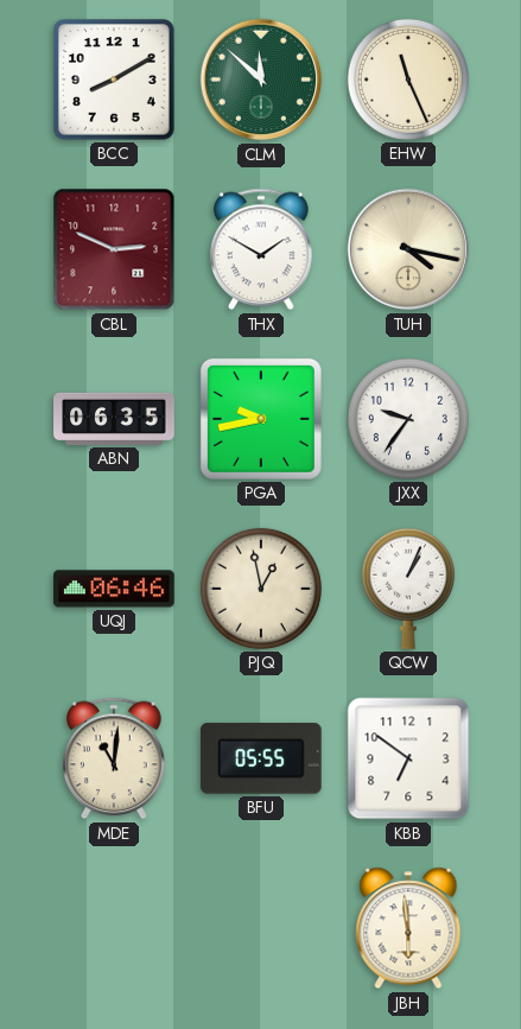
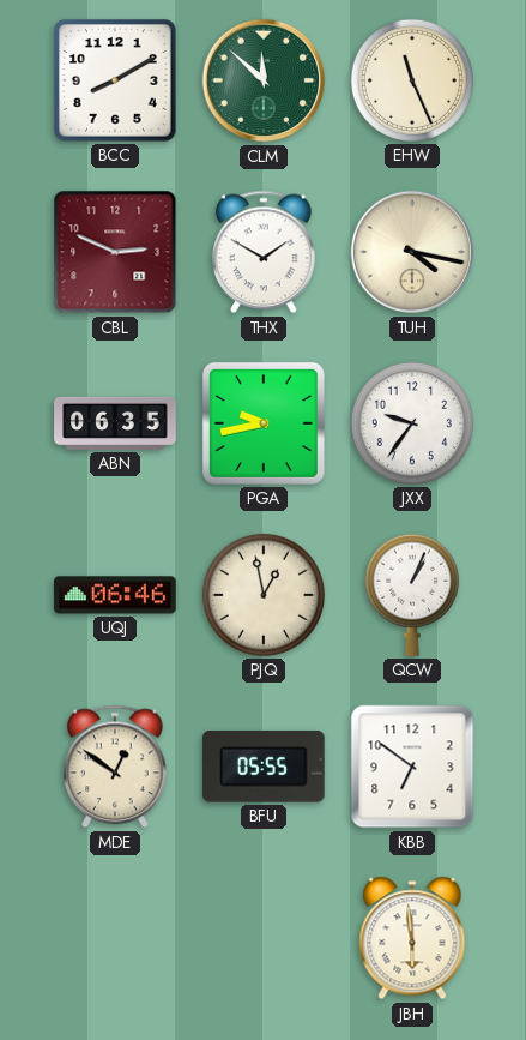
MDE: 11:01 -> 12:51 (115, 767)
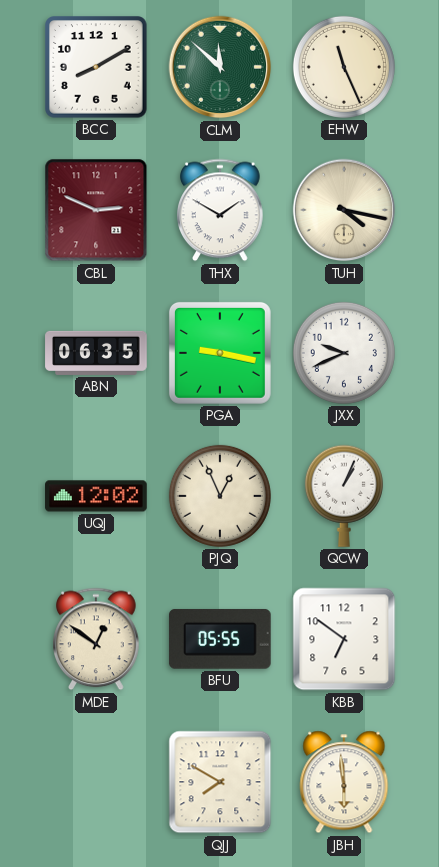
PGA: 9:43 -> 9:17 (220, 353)
JXX: 9:36 -> 9:41 (344, 353)
UQJ: 06:46 -> 12:02 (96, 496)
PJQ: 12:58 -> 12:56 (220, 496)
QJJ: none -> 7:50 (220, 782)
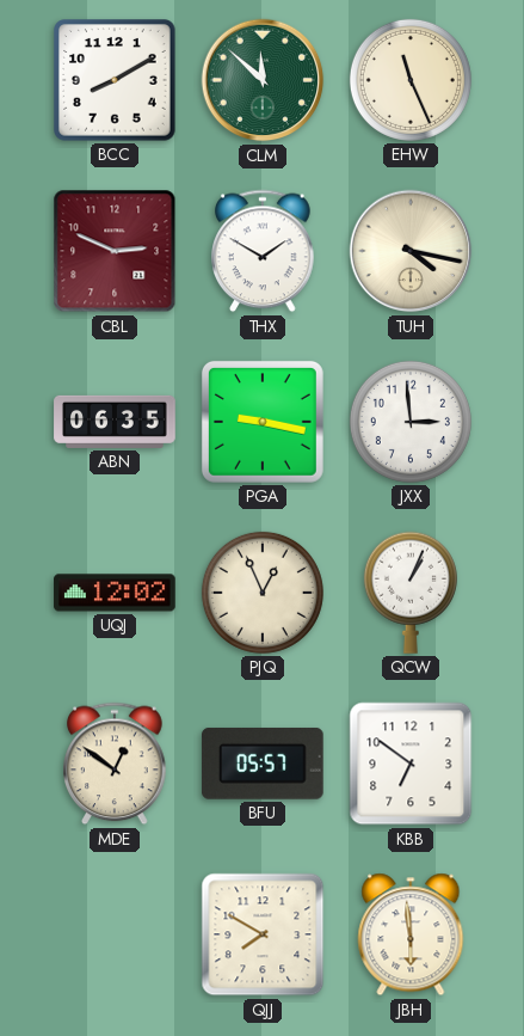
JXX: 9:41 -> 2:59 (411, 422)
BFU: 05:55 -> 05:57 (263, 764)
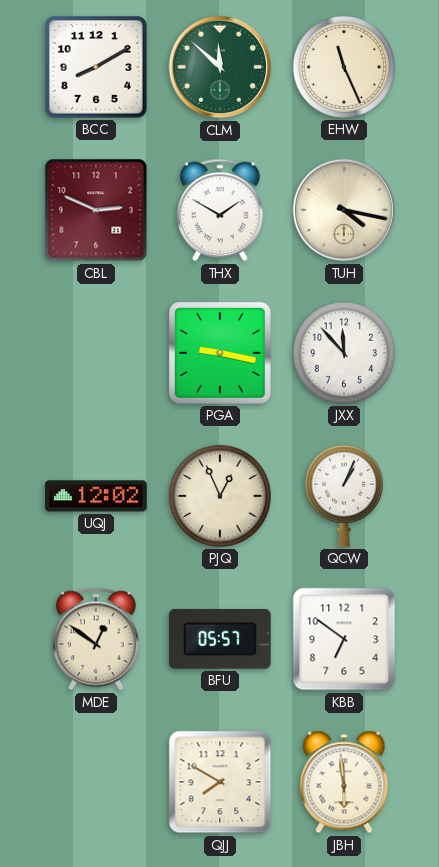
ABN: 06:35 -> none (115, 422)
JXX: 2:59 -> 11:53 (344, 353)
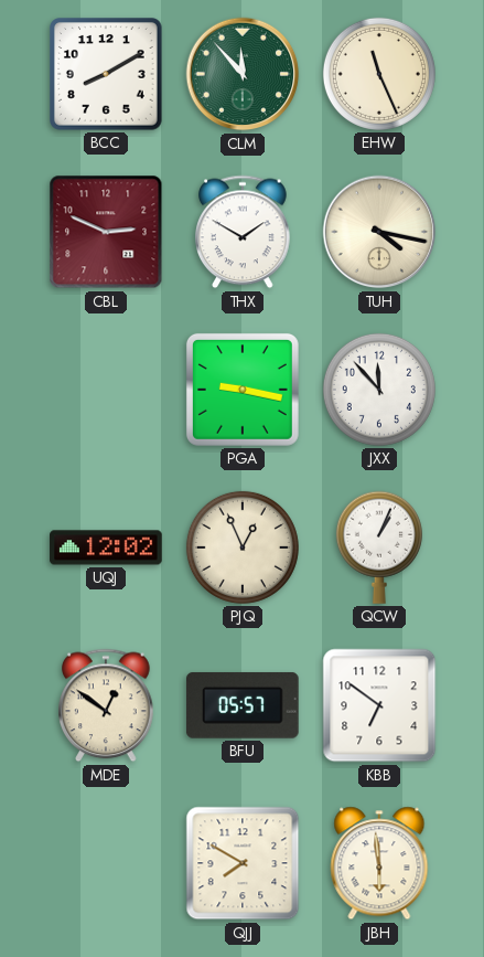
CLM: 11:52 -> 11:53 (243, 74)
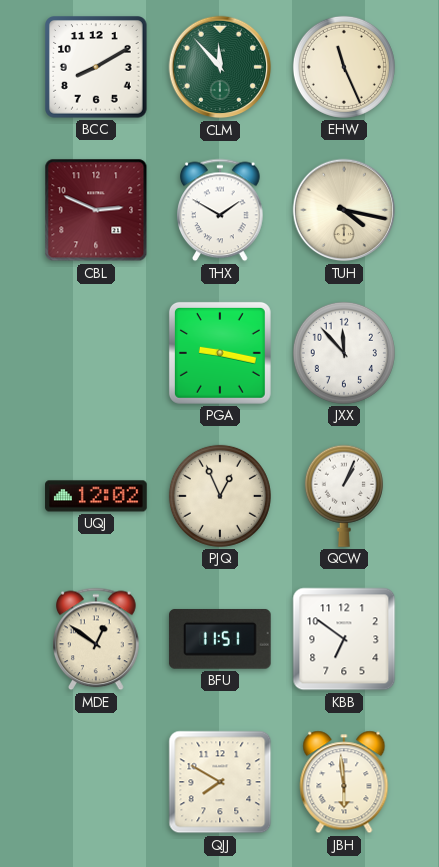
BFU: 05:57 -> 11:51 (220, 639)
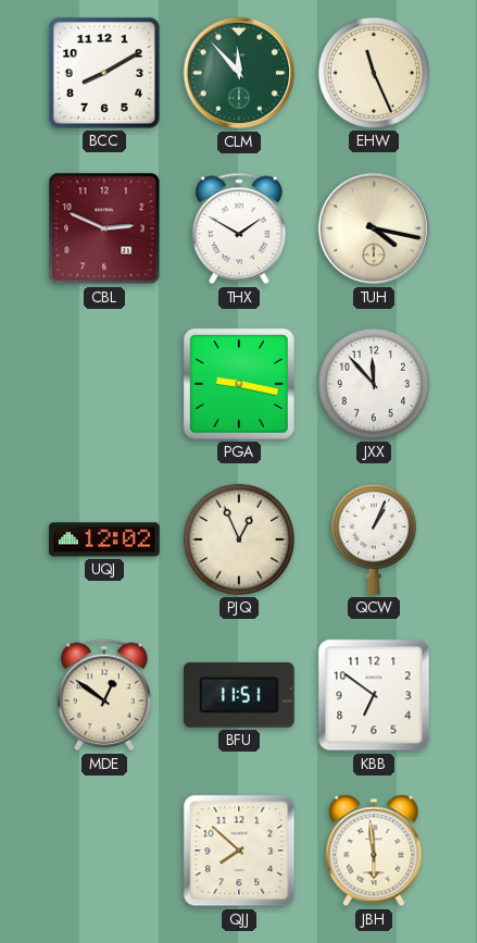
QJJ: 7:50 -> 7:52 (239, 851)
